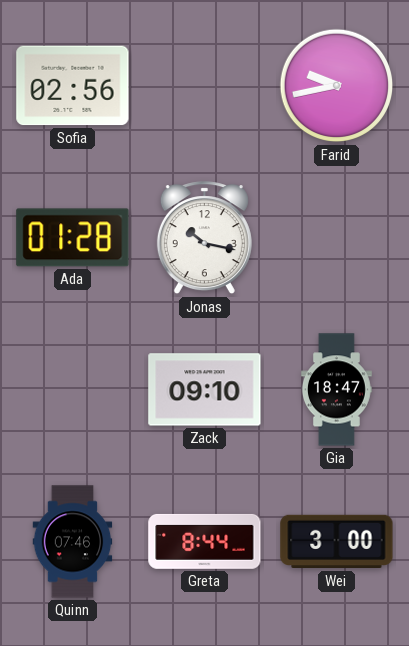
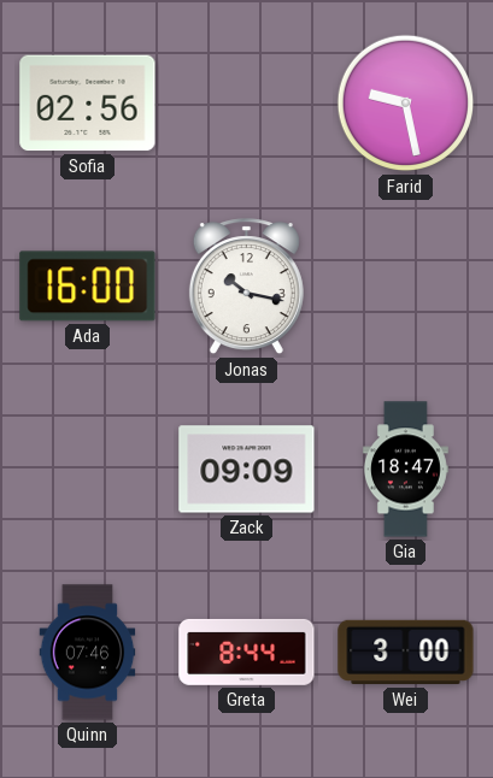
Farid: 9:43 -> 9:28 (406, 104)
Ada: 01:28 -> 16:00 (88, 287)
Zack: 09:10 -> 09:09 (247, 470)
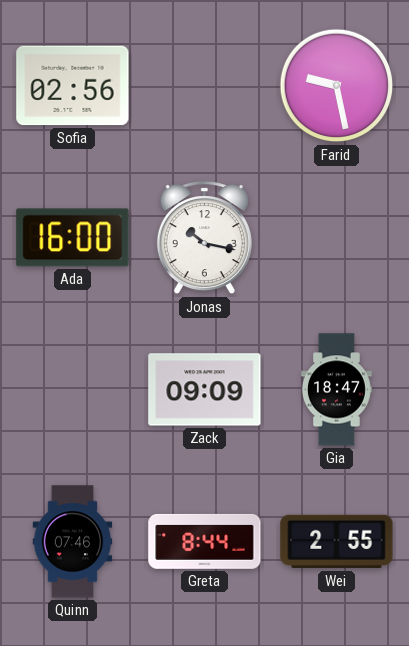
Wei: 3:00 -> 2:55 (337, 542)
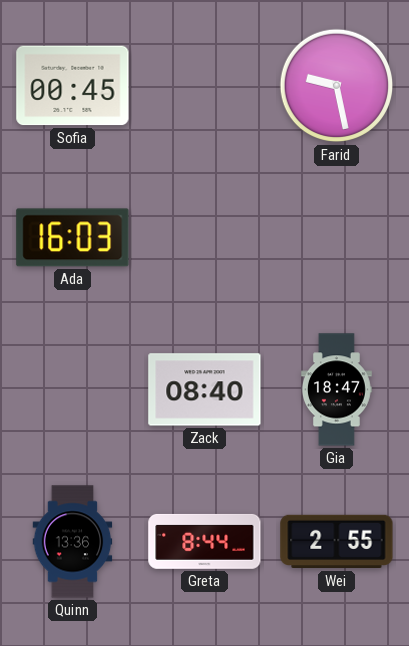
Sofia: 02:56 -> 00:45 (73, 86)
Ada: 16:00 -> 16:03 (73, 238)
Jonas: 10:17 -> none (204, 238)
Zack: 09:09 -> 08:40 (205, 390)
Quinn: 07:46 -> 13:36 (73, 542)
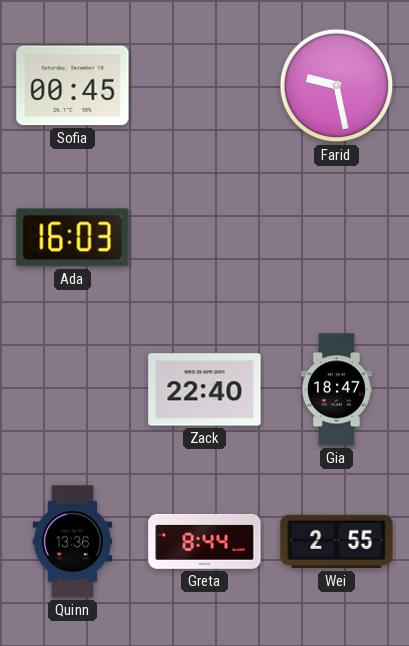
Zack: 08:40 -> 22:40 (205, 390)
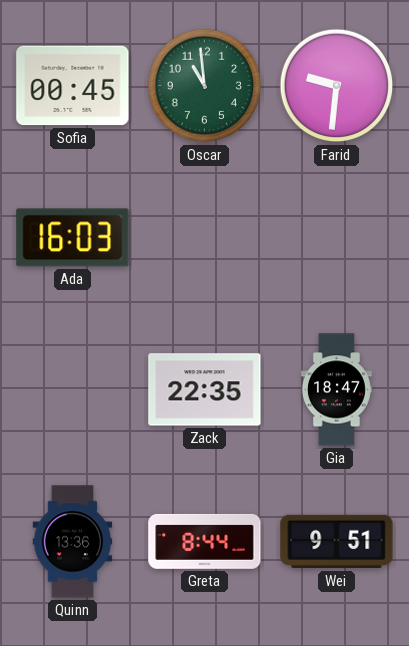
Oscar: none -> 10:59 (205, 86)
Farid: 9:28 -> 9:31 (337, 86)
Zack: 22:40 -> 22:35 (205, 390)
Wei: 2:55 -> 9:51 (337, 542)
